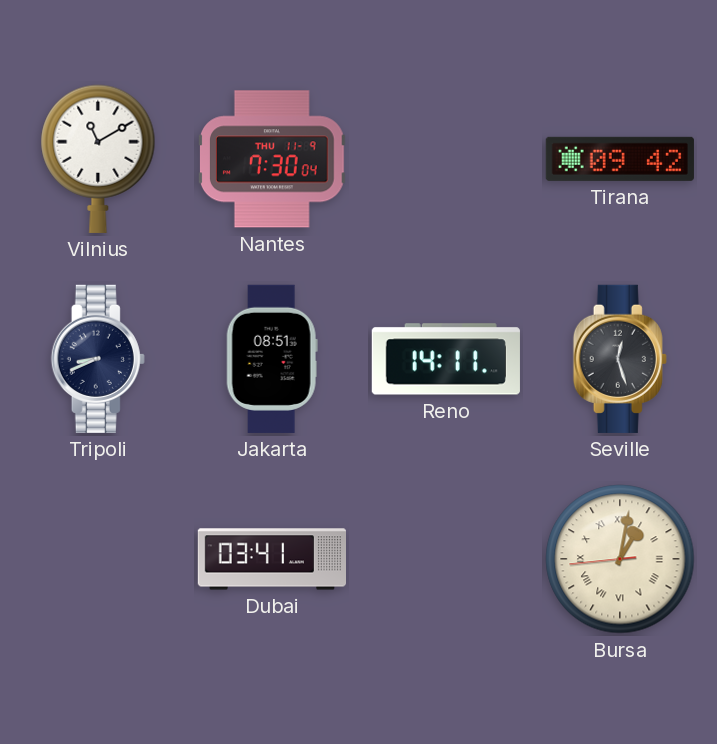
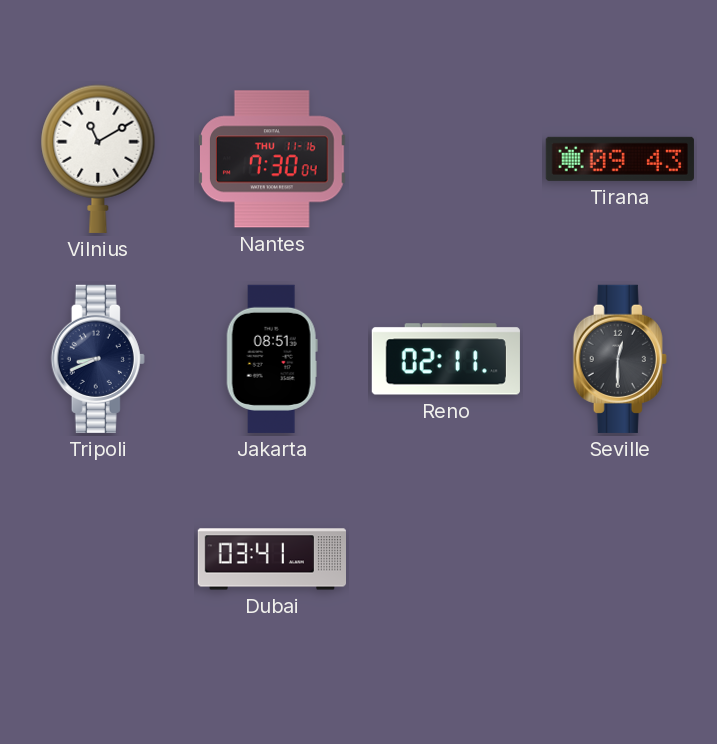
Nantes date: THU 11-9 -> THU 11-16 (272, 159)
Tirana: 09:42 -> 09:43 (620, 159)
Reno: 14:11 -> 02:11 (446, 359)
Seville: 12:27 -> 12:30 (620, 359)
Bursa: 1:01 -> none (620, 559)
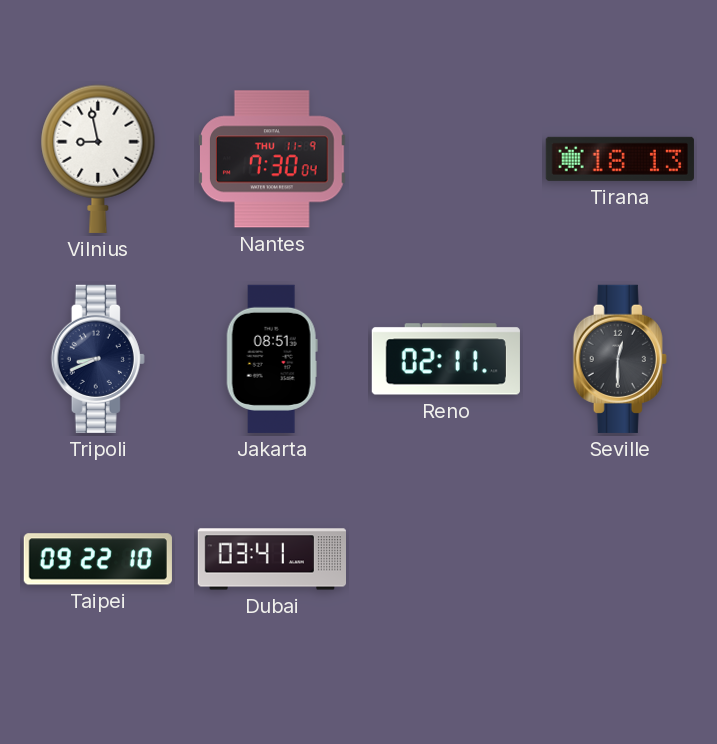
Vilnius: 11:10 -> 8:58 (98, 159)
Nantes date: THU 11-16 -> THU 11-9 (272, 159)
Tirana: 09:43 -> 18:13 (620, 159)
Taipei: none -> 09:22 (98, 559)
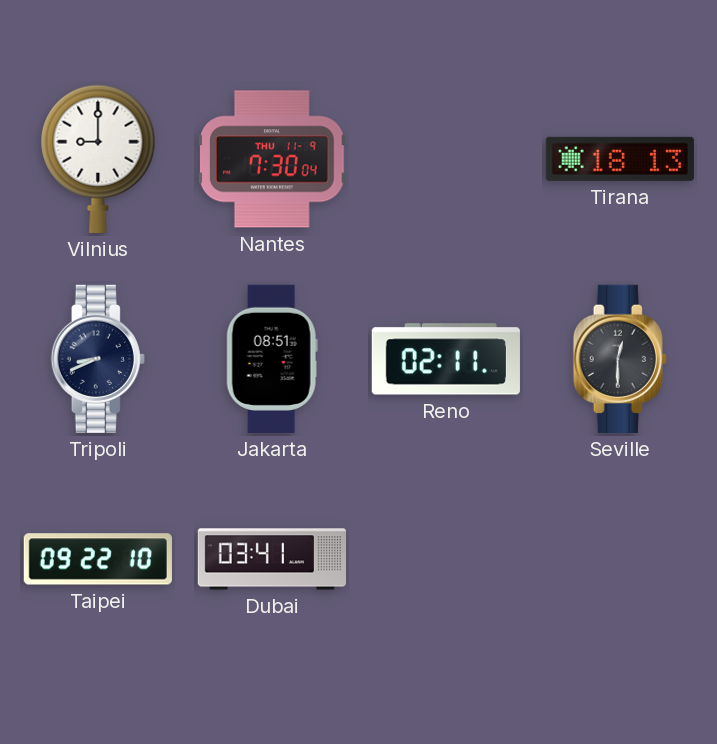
Vilnius: 8:58 -> 9:00 (98, 159)
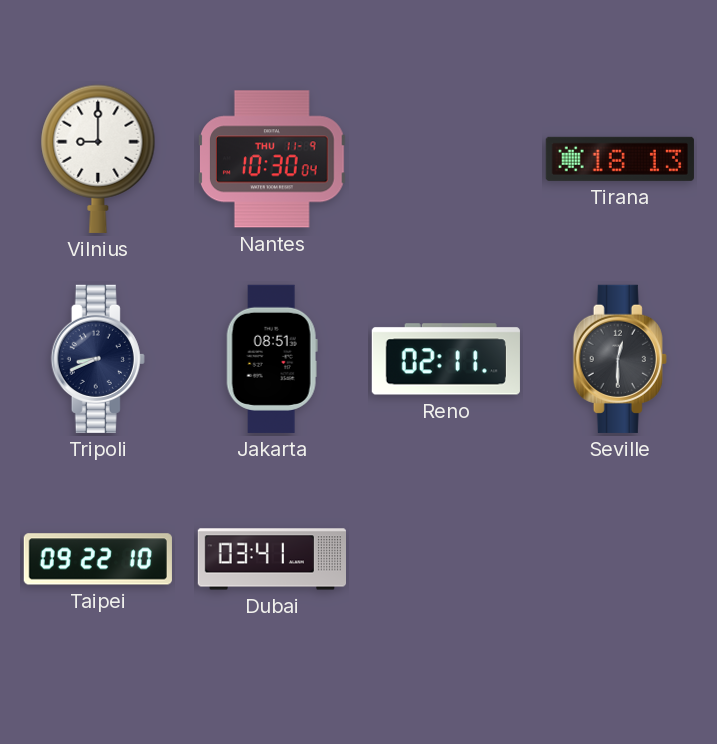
Nantes: 7:30 -> 10:30 (272, 159)
